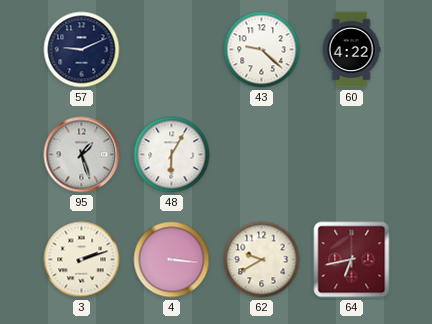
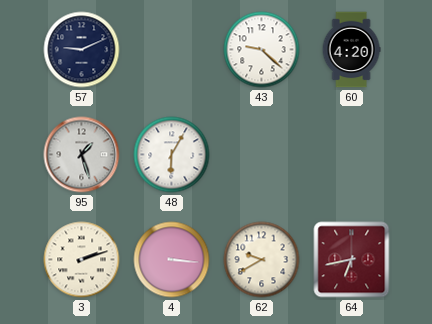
60: 4:22 -> 4:20 (351, 50)
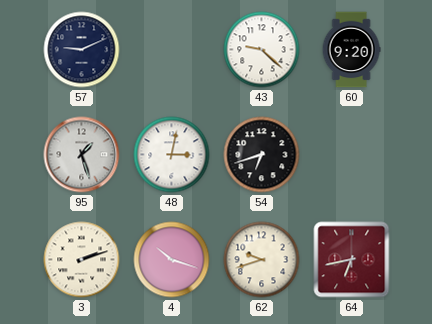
60: 4:20 -> 9:20 (351, 50)
48: 6:05 -> 3:02 (172, 155)
54: none -> 6:42 (262, 155)
4: 3:16 -> 10:18 (172, 260)
62: 9:40 -> 9:42 (262, 260)
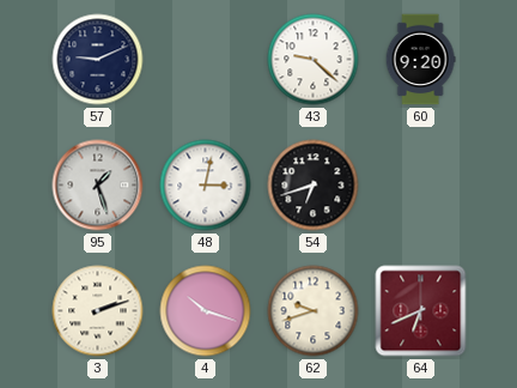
64: 6:43 -> 6:41 (421, 311)
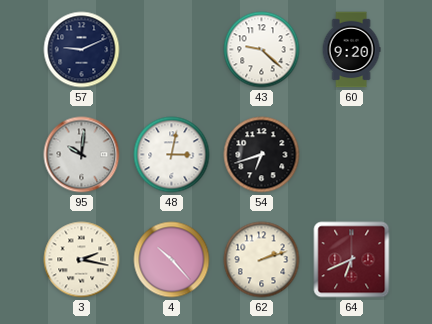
95: 1:27 -> 10:01 (82, 155)
3: 2:12 -> 2:17 (82, 260)
4: 10:18 -> 10:23 (172, 260)
62: 9:42 -> 2:12 (262, 260)
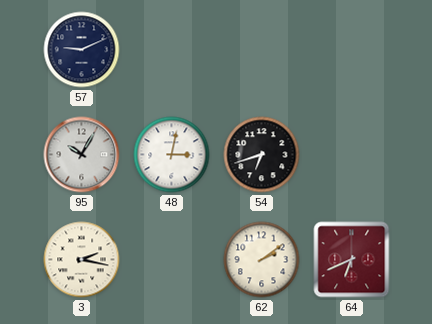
43: 9:22 -> none (262, 50)
60: 9:20 -> none (351, 50)
95: 10:01 -> 10:05 (82, 155)
4: 10:23 -> none (172, 260)
62: 2:12 -> 2:09 (262, 260)
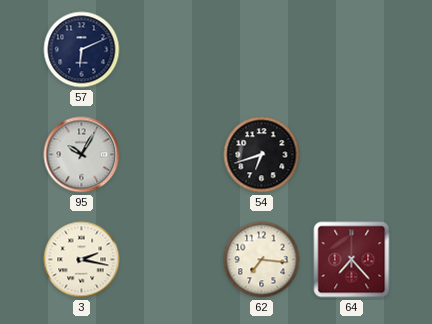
57: 9:11 -> 6:11 (82, 50)
48: 3:02 -> none (172, 155)
62: 2:09 -> 7:16 (262, 260)
64: 6:41 -> 7:23 (352, 260)
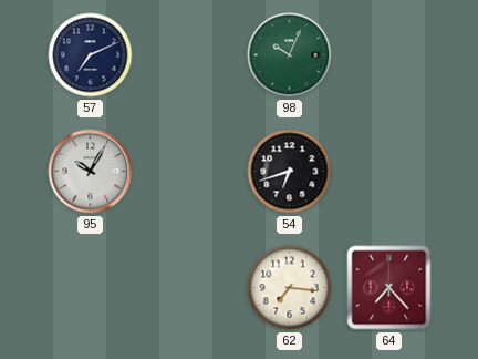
57: 6:11 -> 7:11 (91, 55)
98: none -> 10:04 (290, 55)
3: 2:17 -> none (82, 260)
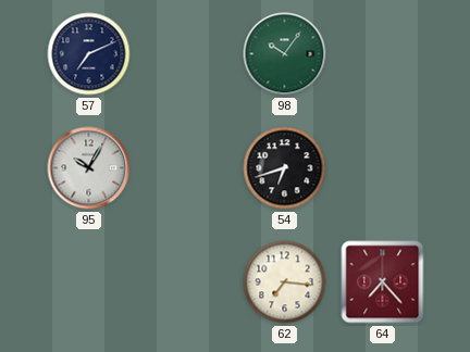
98: 10:04 -> 10:06 (285, 54)
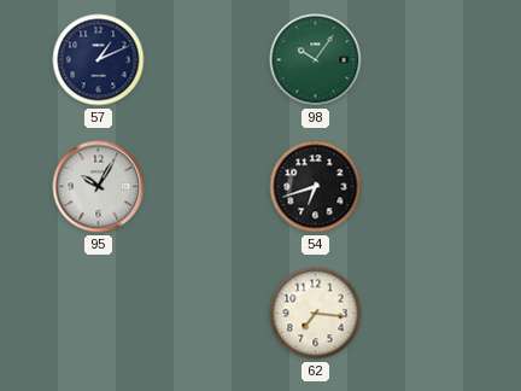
57: 7:11 -> 1:11 (99, 60)
64: 7:23 -> none (383, 282)
